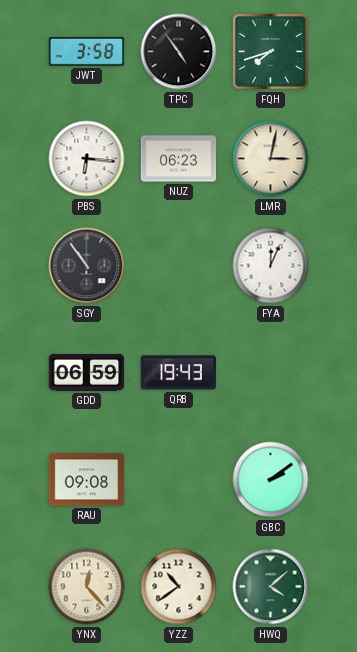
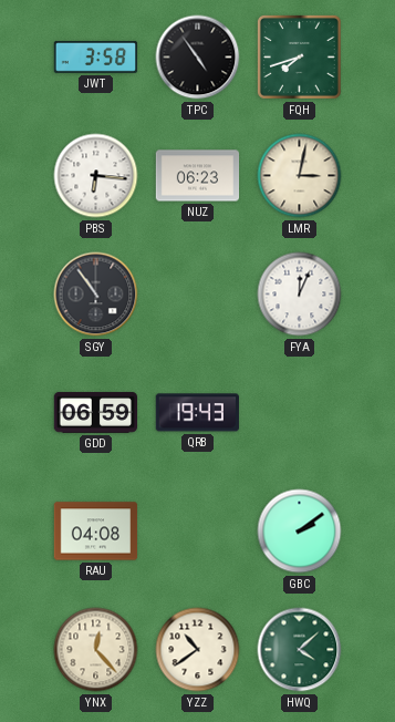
RAU: 09:08 -> 04:08 (96, 532)
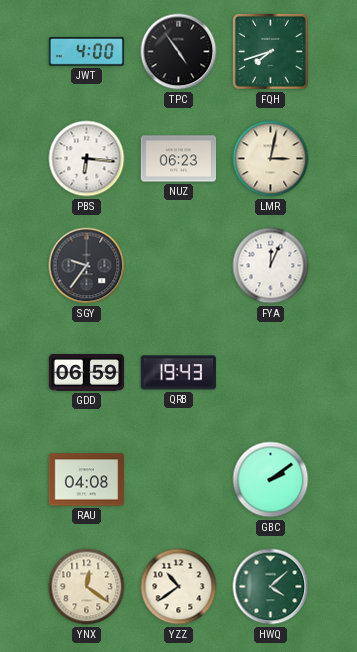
JWT: 3:58 -> 4:00 (87, 51)
SGY: 10:54 -> 9:36 (87, 266)
YNX: 12:23 -> 12:21 (87, 587)
